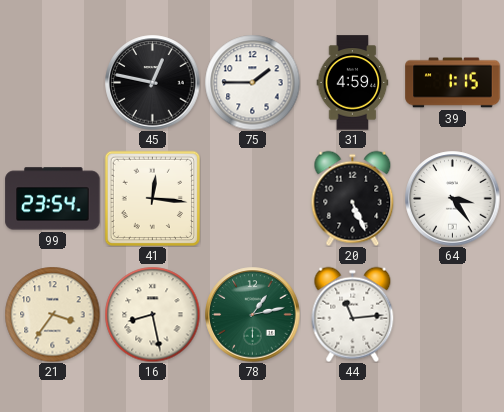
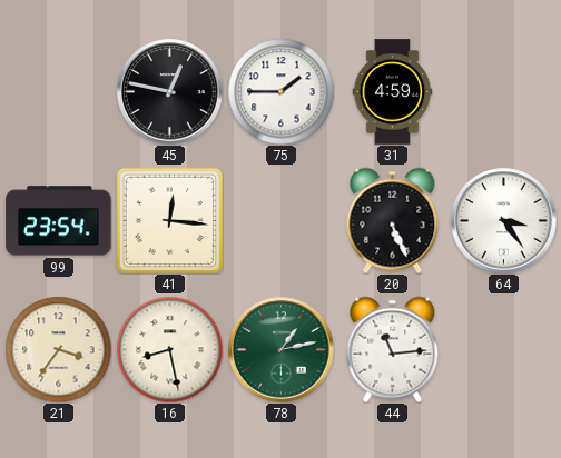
39: 1:15 -> none (453, 83)
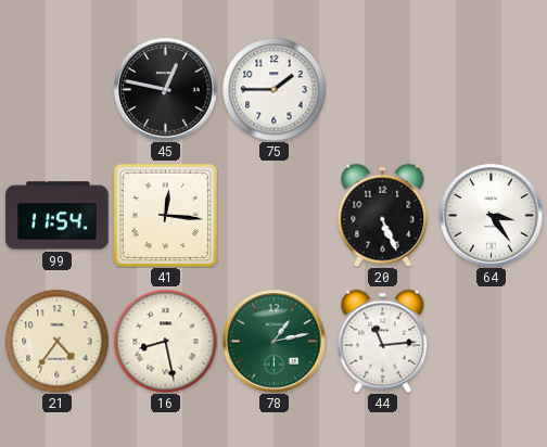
31: 4:59 -> none (393, 92)
99: 23:54 -> 11:54 (58, 216)
21: 3:36 -> 4:36 (56, 341)
